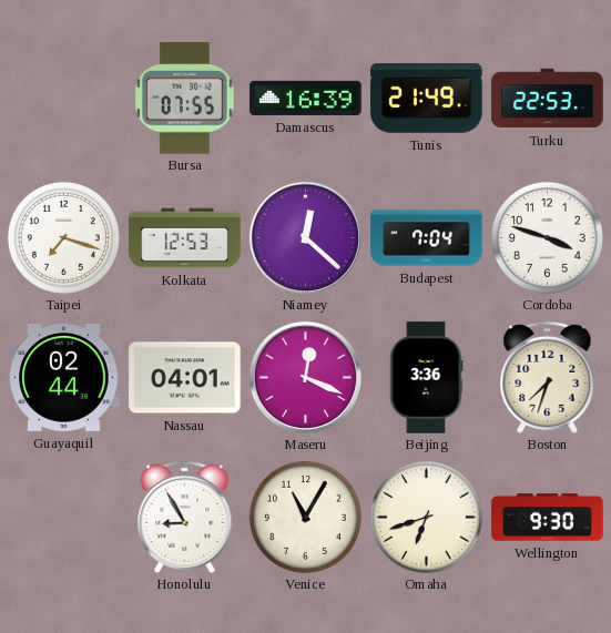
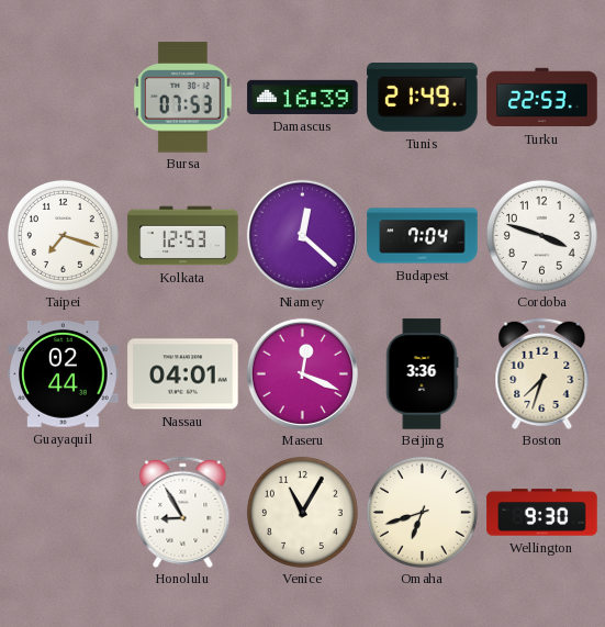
Bursa: 07:55 -> 07:53 (183, 98)
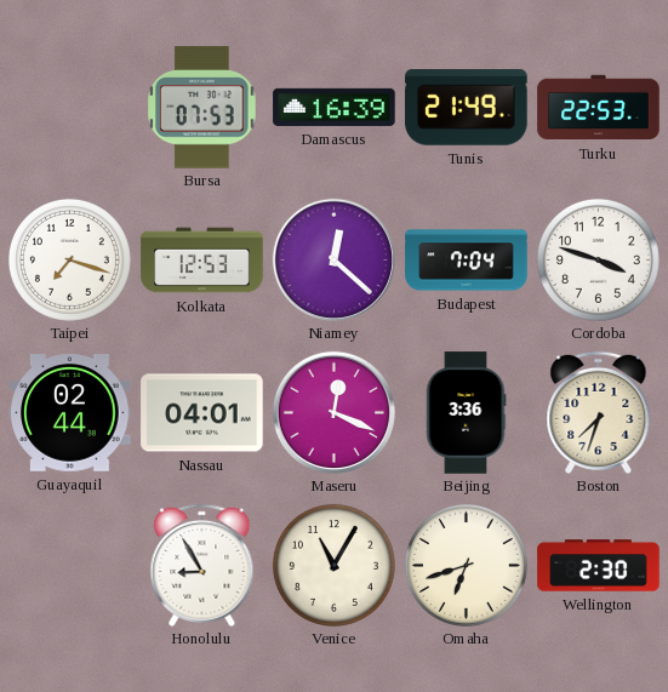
Wellington: 9:30 -> 2:30 (599, 566)
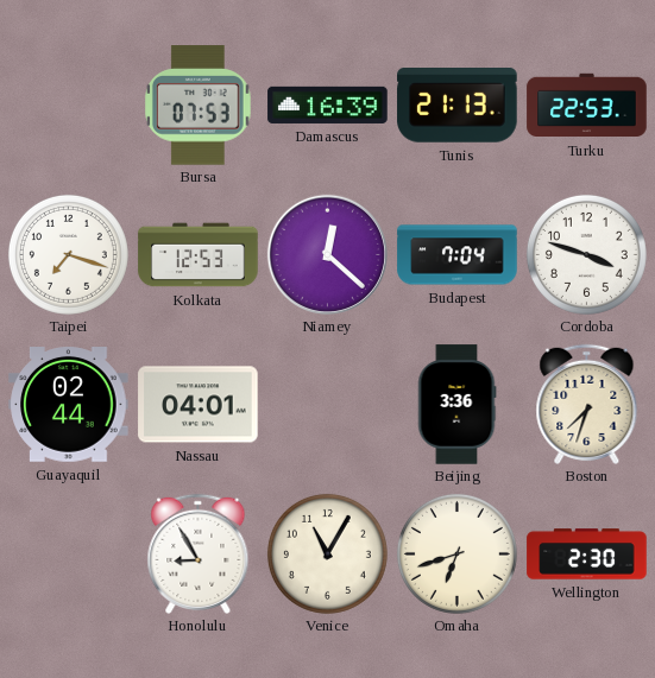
Tunis: 21:49 -> 21:13 (458, 106)
Maseru: 12:19 -> none (333, 412)
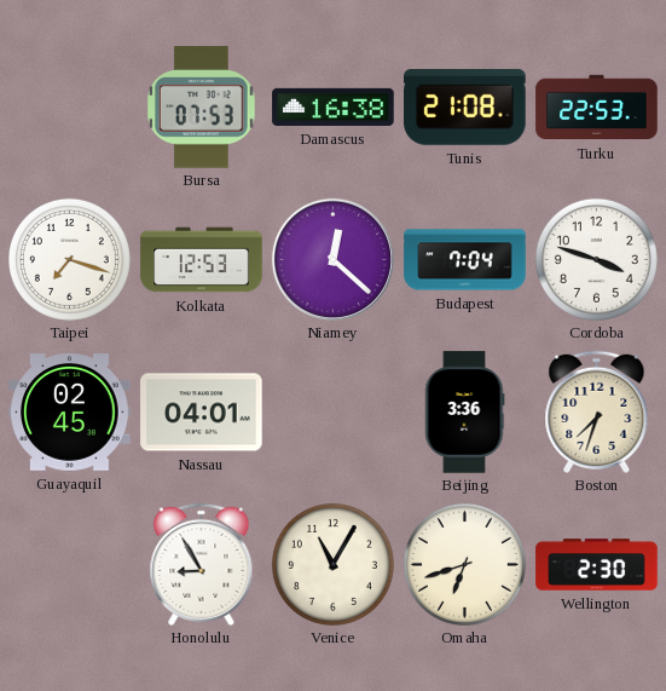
Damascus: 16:39 -> 16:38 (334, 106)
Tunis: 21:13 -> 21:08 (465, 108)
Guayaquil: 02:44 -> 02:45 (70, 413)
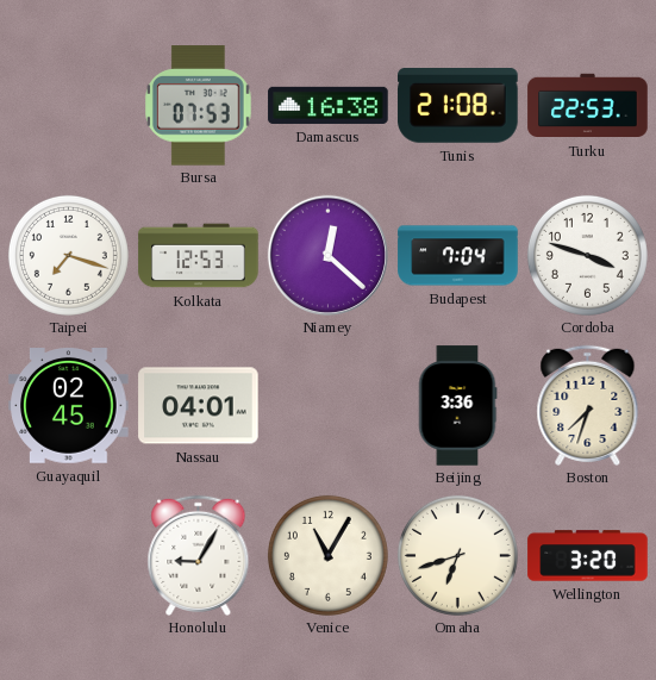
Honolulu: 8:55 -> 9:05 (199, 555)
Wellington: 2:30 -> 3:20 (588, 556)
